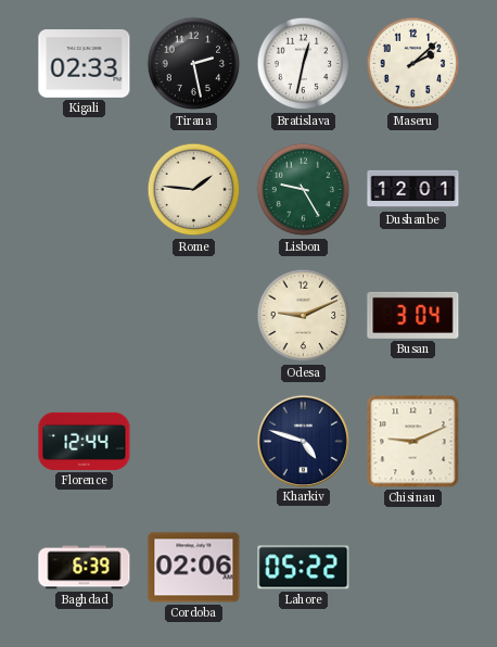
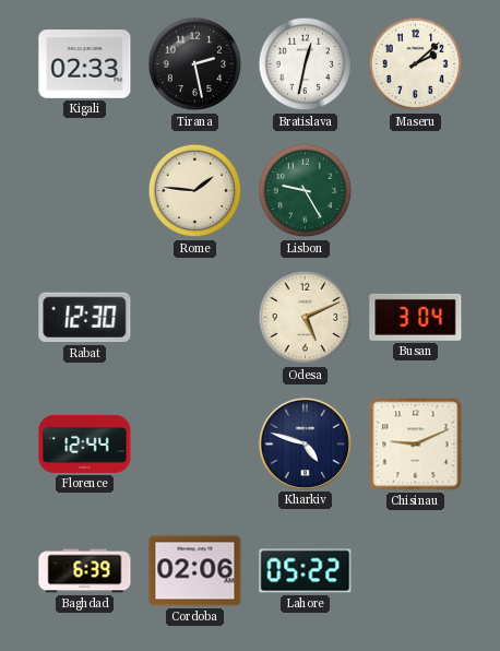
Dushanbe: 12:01 -> none (413, 190)
Rabat: none -> 12:30 (85, 318)
Odesa: 9:11 -> 5:11 (306, 318)
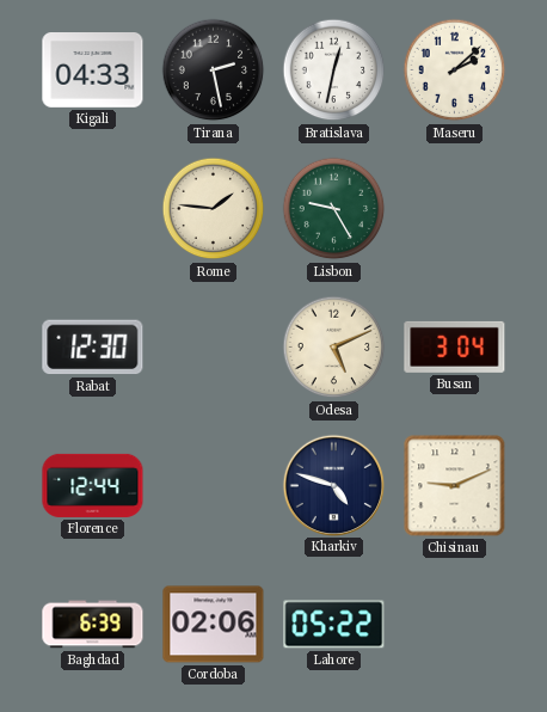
Kigali: 02:33 -> 04:33 (93, 70)
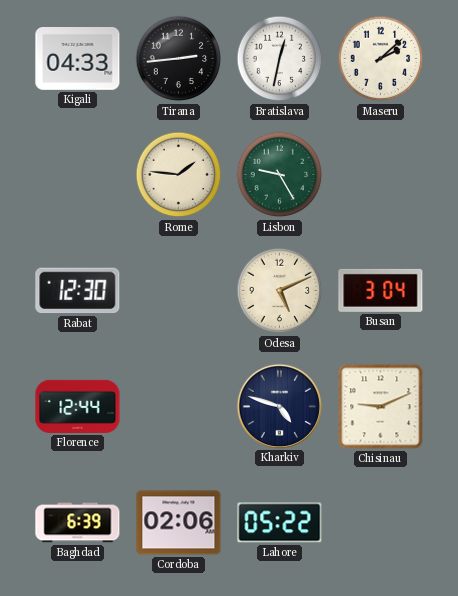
Tirana: 2:28 -> 2:44 (179, 59)
